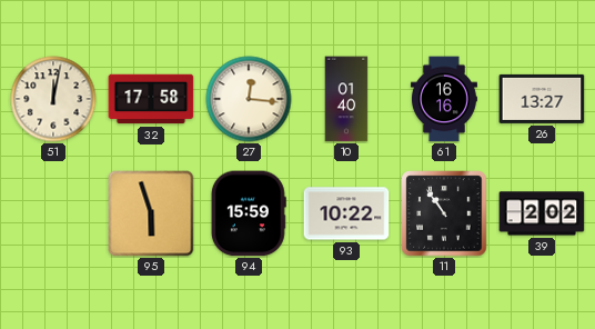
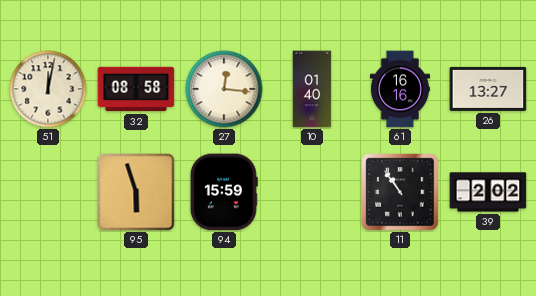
32: 17:58 -> 08:58 (136, 89)
93: 10:22 -> none (346, 213)
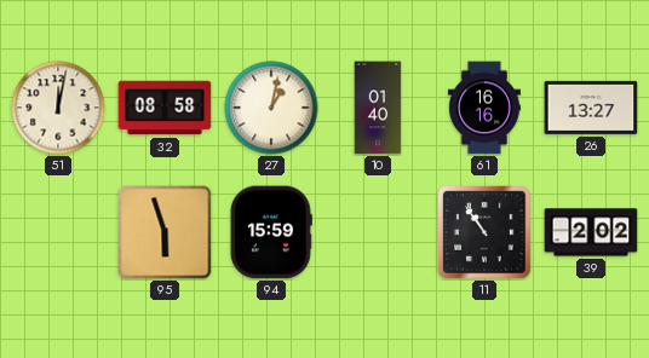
27: 12:16 -> 1:02 (271, 108)
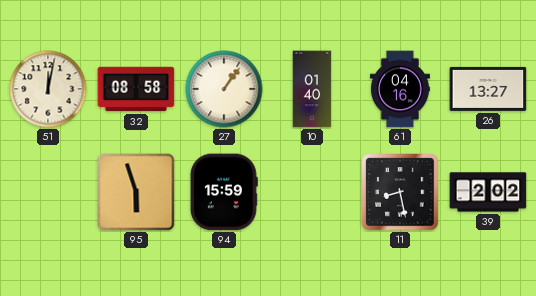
27: 1:02 -> 1:06 (224, 89)
61: 16:16 -> 04:16 (400, 89)
11: 10:54 -> 8:28 (400, 192)
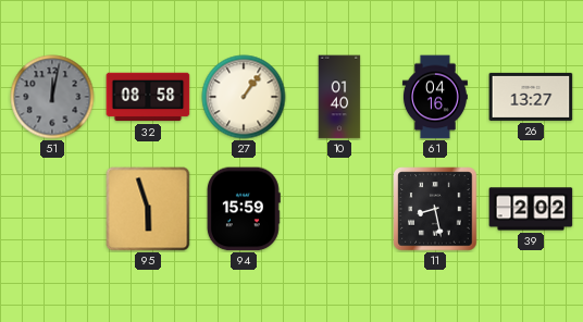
51 dial: cream -> grey (52, 97)
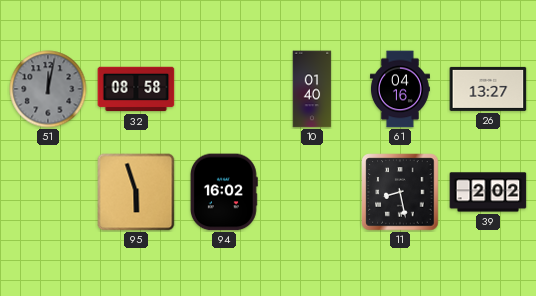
27: 1:06 -> none (244, 97)
94: 15:59 -> 16:02 (224, 192)
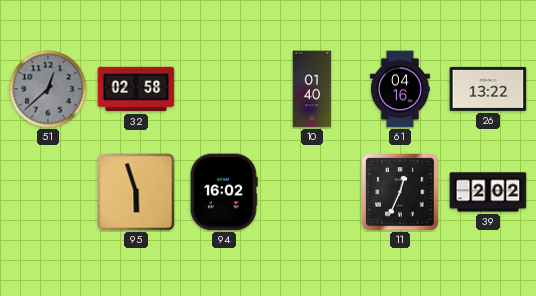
51: 12:02 -> 12:38 (48, 89)
32: 08:58 -> 02:58 (136, 89)
26: 13:27 -> 13:22 (488, 89)
11: 8:28 -> 12:34 (400, 192)
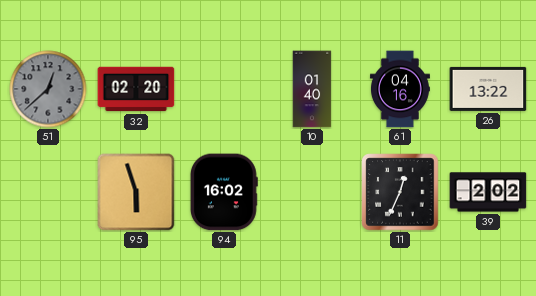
32: 02:58 -> 02:20 (136, 89)
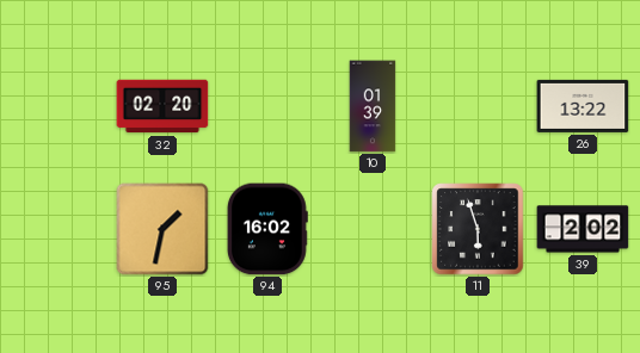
51: 12:38 -> none (48, 89)
10: 01:40 -> 01:39 (373, 106)
61: 04:16 -> none (400, 89)
95: 5:57 -> 1:32 (162, 229)
11: 12:34 -> 5:57 (478, 229)
